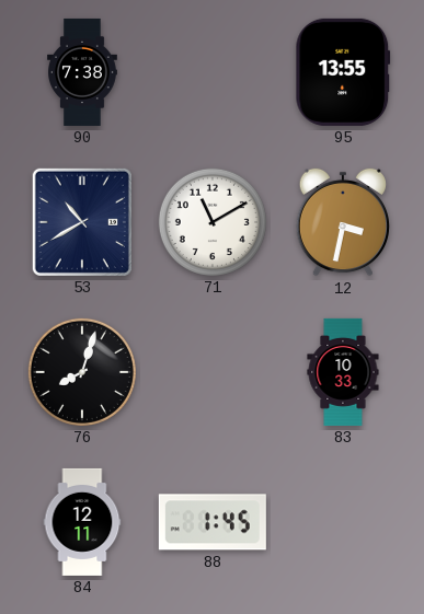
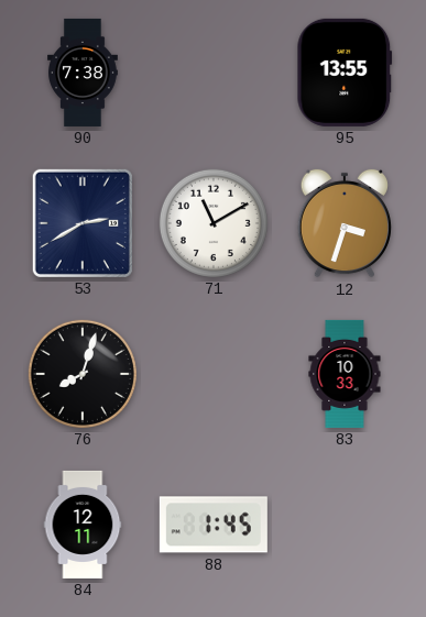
53: 10:40 -> 2:40 (83, 223)
12: 3:32 -> 3:33 (343, 223)
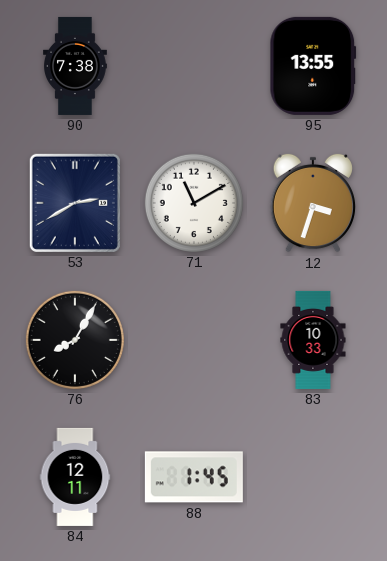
76: 8:03 -> 8:05 (75, 340)
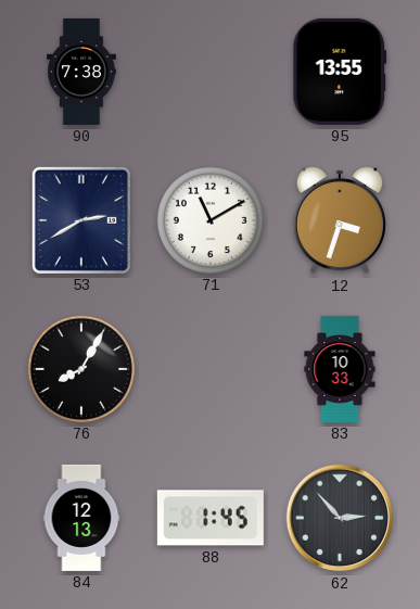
84: 12:11 -> 12:13 (81, 518)
62: none -> 2:53 (340, 518)
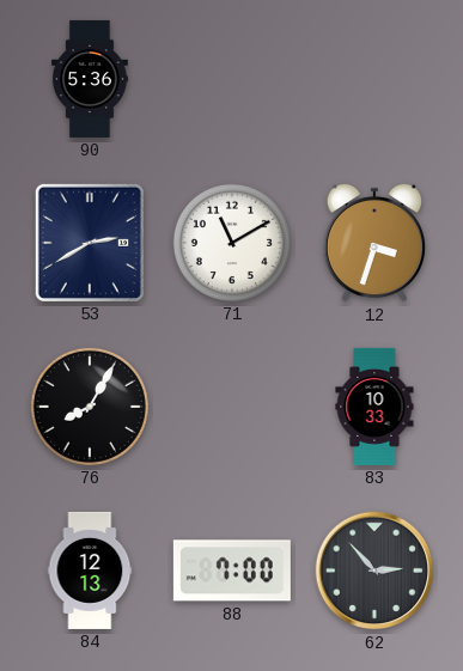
90: 7:38 -> 5:36 (91, 79)
95: 13:55 -> none (340, 72)
88: 1:45 -> 7:00 (232, 571)
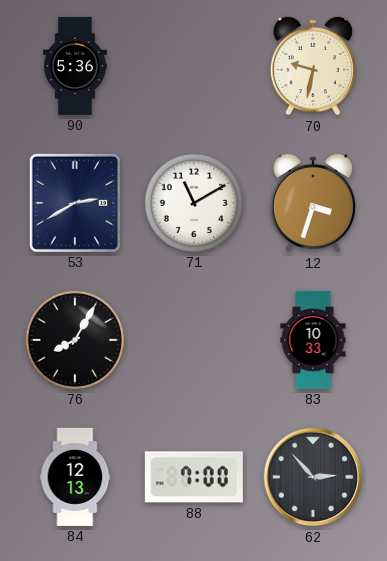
70: none -> 9:32 (312, 66)
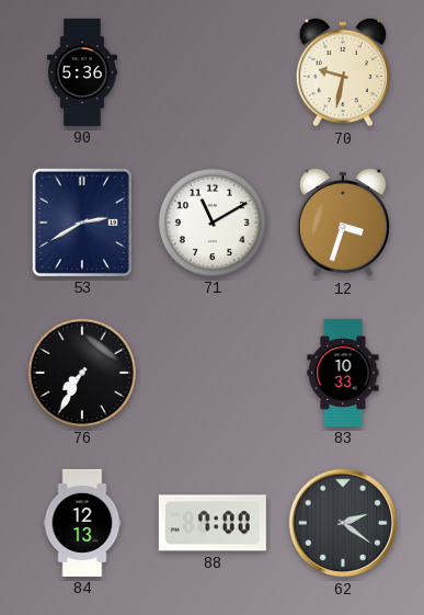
76: 8:05 -> 7:35 (82, 373)
62: 2:53 -> 2:21 (343, 523)
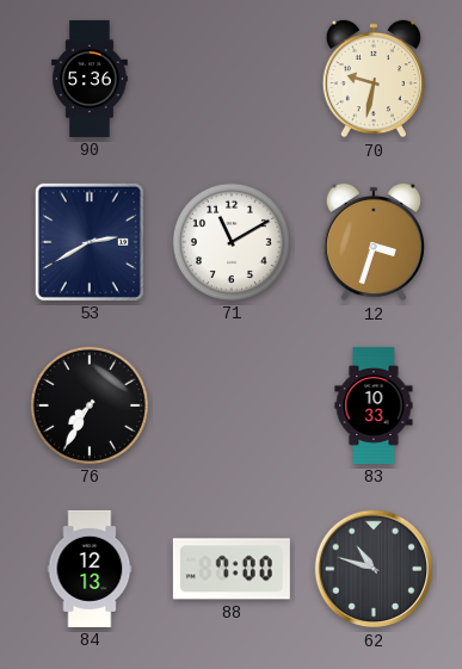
62: 2:21 -> 10:48 (374, 569)
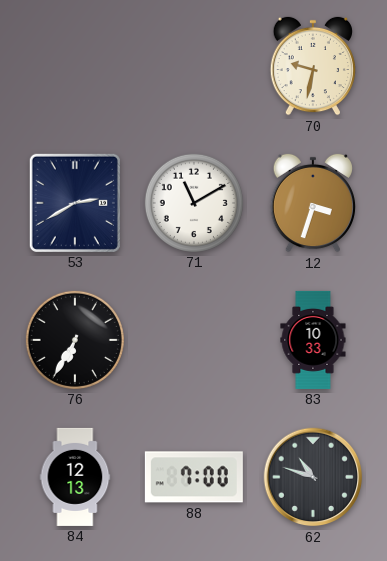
90: 5:36 -> none (91, 79)
76: 7:35 -> 6:35 (75, 340)
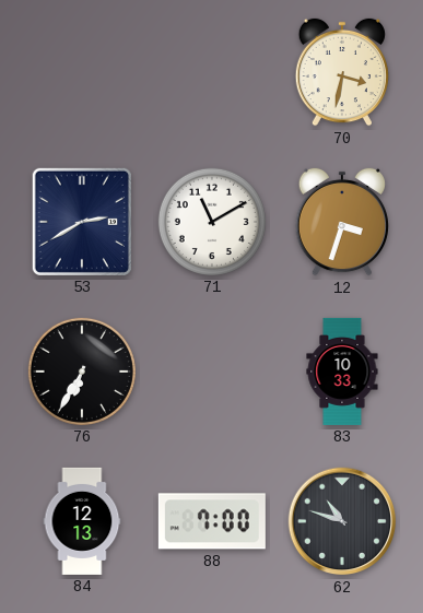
70: 9:32 -> 3:32 (341, 72)
